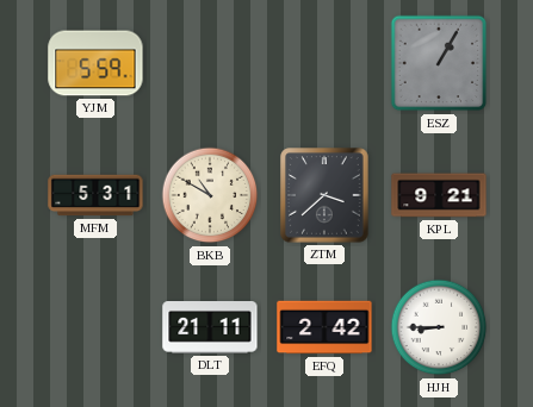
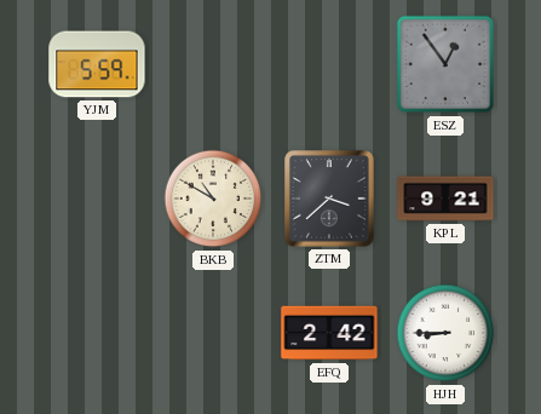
ESZ: 1:05 -> 12:54 (445, 64)
MFM: 5:31 -> none (95, 195)
DLT: 21:11 -> none (210, 327)
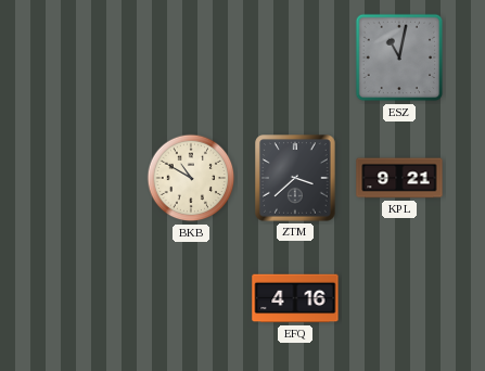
YJM: 5:59 -> none (97, 64)
ESZ: 12:54 -> 11:02 (399, 57)
EFQ: 2:42 -> 4:16 (295, 298)
HJH: 8:45 -> none (445, 333)
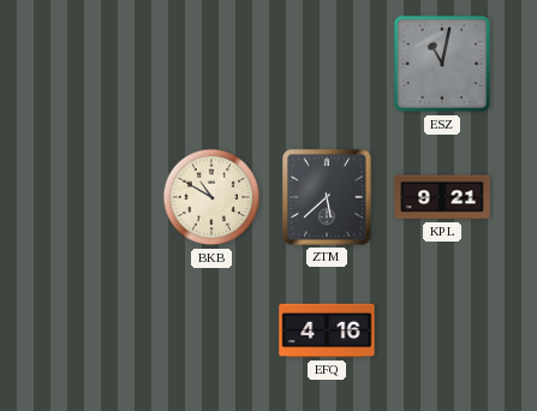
ZTM: 3:38 -> 5:38 (327, 197)
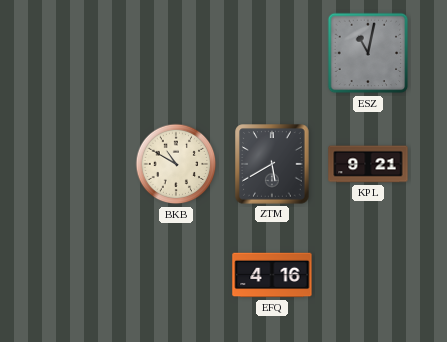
ZTM: 5:38 -> 5:40 (272, 164)
